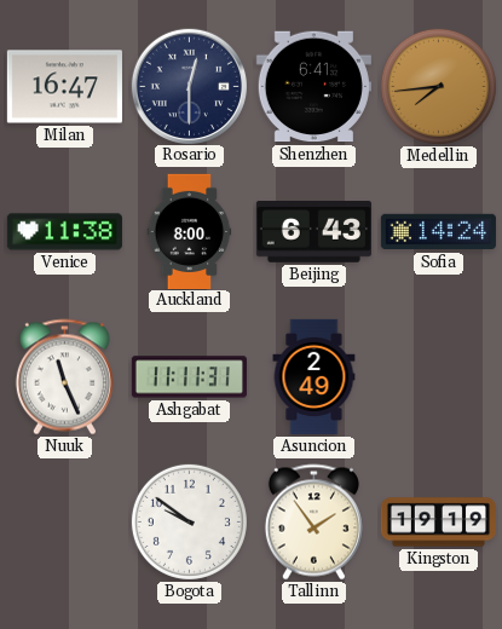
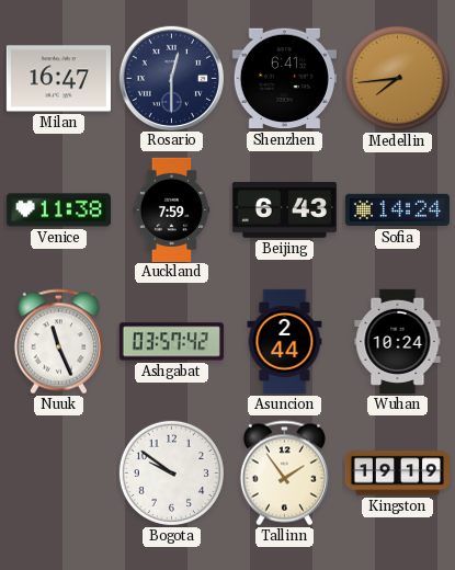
Auckland: 8:00 -> 7:59 (172, 209)
Ashgabat: 11:11 -> 03:57 (171, 342)
Asuncion: 2:49 -> 2:44 (285, 341)
Wuhan: none -> 10:24 (398, 341)
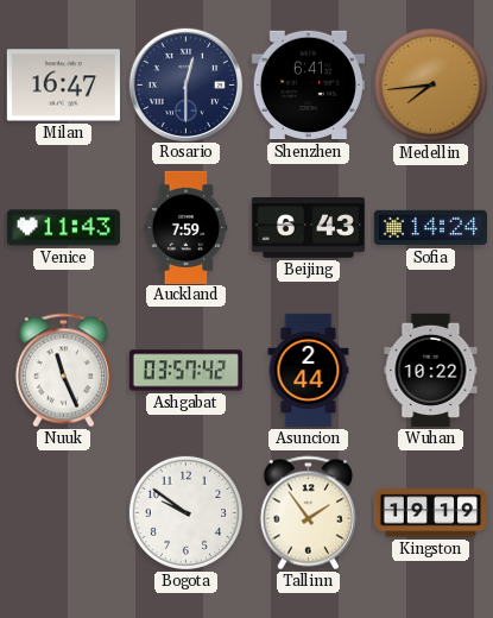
Venice: 11:38 -> 11:43 (63, 228)
Wuhan: 10:24 -> 10:22 (431, 370)
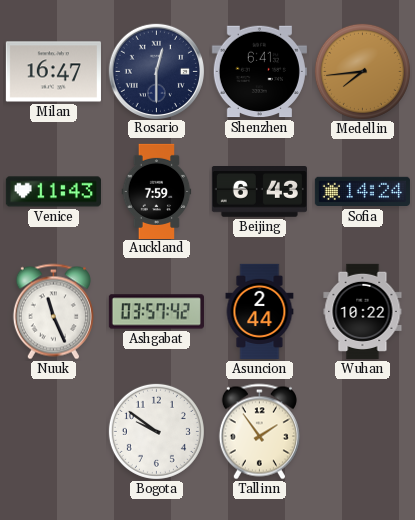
Kingston: 19:19 -> none (430, 513)
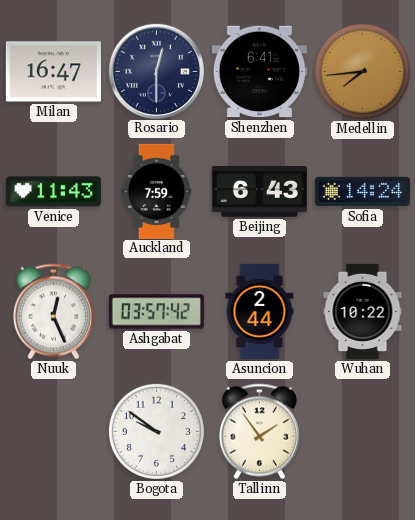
Nuuk: 11:26 -> 12:26 (53, 312)
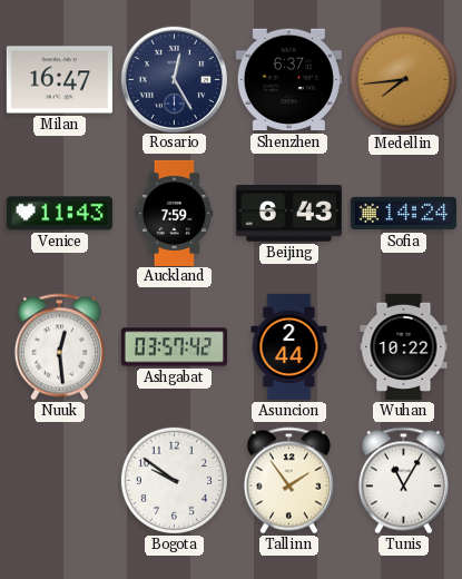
Rosario: 12:30 -> 12:25 (174, 79)
Shenzhen: 6:41 -> 6:37 (288, 80)
Nuuk: 12:26 -> 12:29 (59, 347)
Tunis: none -> 11:05 (403, 481)
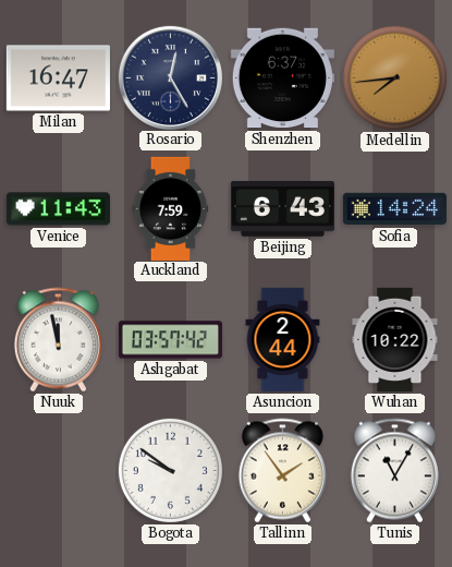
Nuuk: 12:29 -> 11:58 (58, 340)
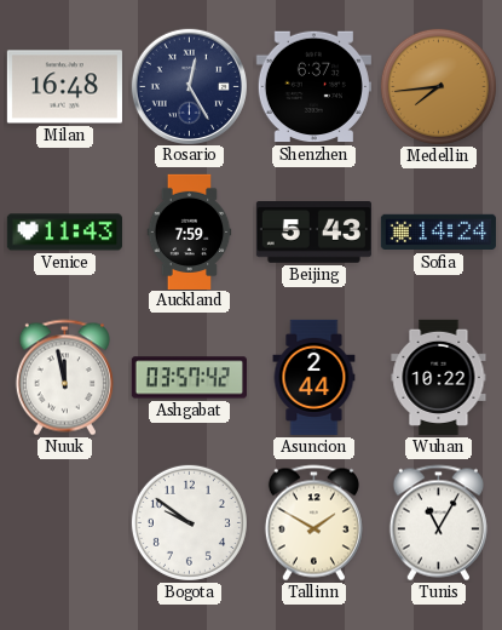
Milan: 16:47 -> 16:48 (64, 87)
Beijing: 6:43 -> 5:43 (313, 233)
Tallinn: 1:54 -> 1:50 (313, 523)
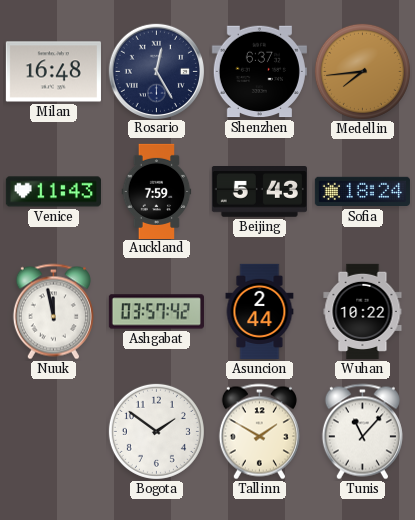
Sofia: 14:24 -> 18:24 (362, 192)
Bogota: 9:51 -> 1:51 (156, 431)
Tunis: 11:05 -> 11:07 (362, 432)
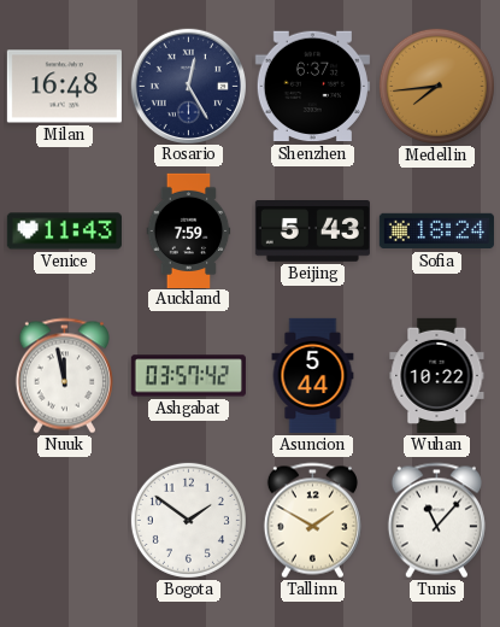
Asuncion: 2:44 -> 5:44 (313, 375)
